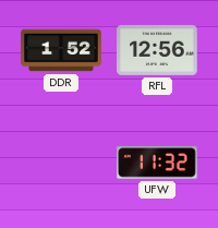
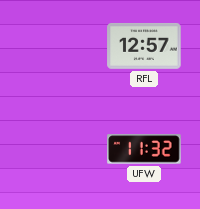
DDR: 1:52 -> none (61, 50)
RFL: 12:56 -> 12:57 (144, 46)
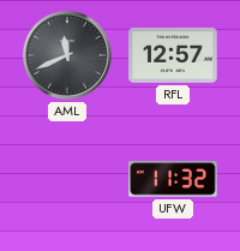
AML: none -> 11:41 (67, 55)
